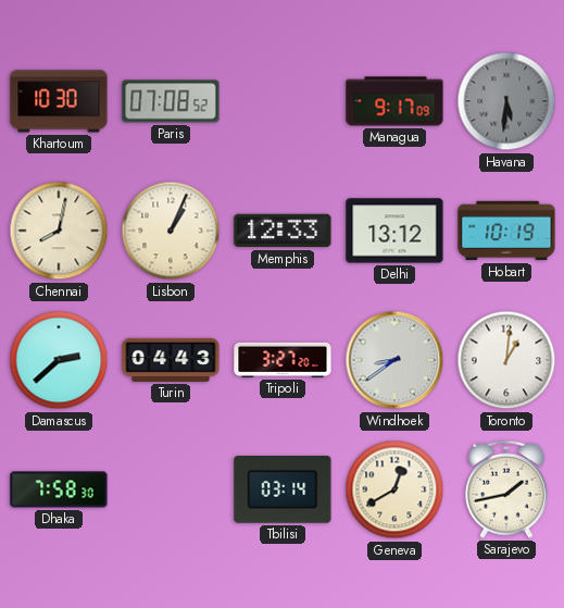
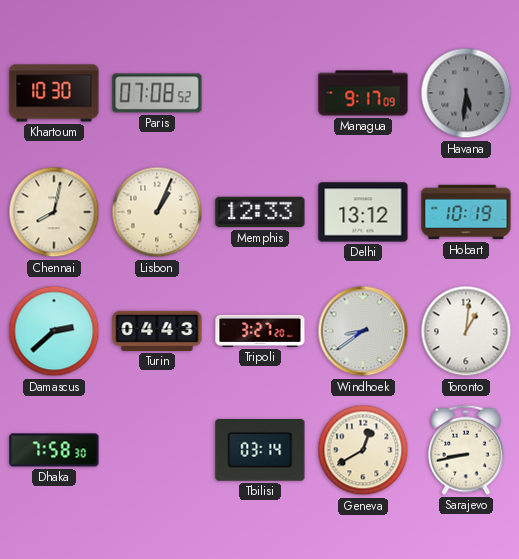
Sarajevo: 1:43 -> 8:43 (467, 450)
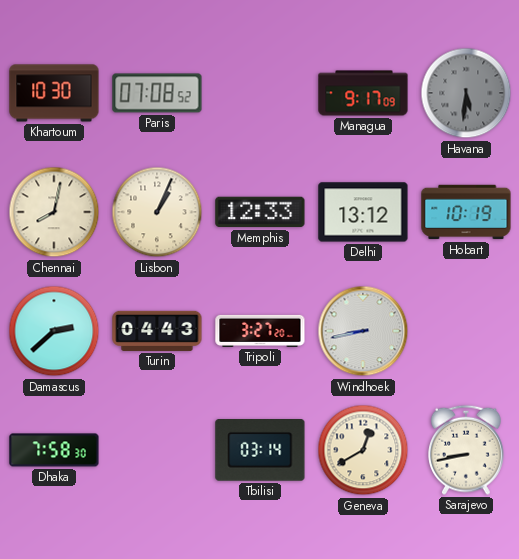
Windhoek: 8:39 -> 8:43 (363, 331)
Toronto: 1:01 -> none (466, 331)
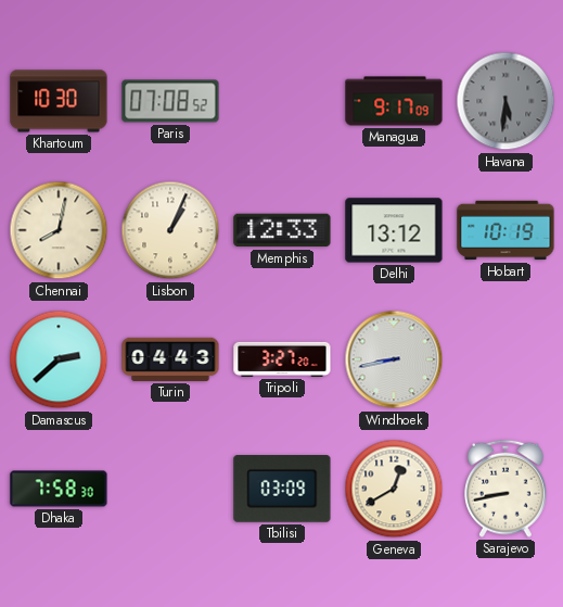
Tbilisi: 03:14 -> 03:09 (282, 490)
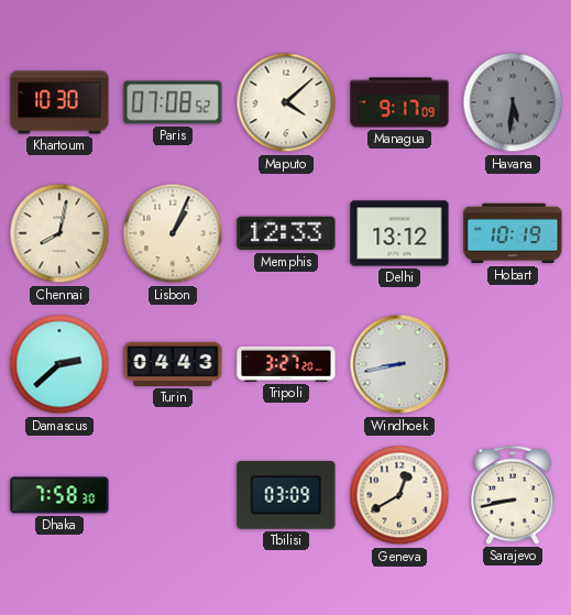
Maputo: none -> 4:08 (286, 102)
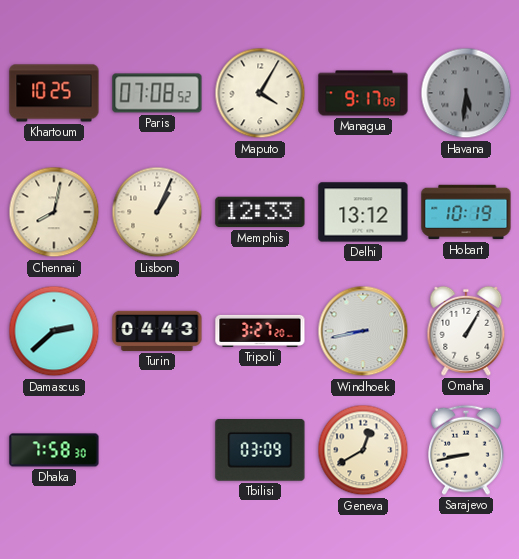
Khartoum: 10:30 -> 10:25 (54, 93)
Maputo: 4:08 -> 4:05 (260, 93)
Omaha: none -> 1:05 (466, 331)
